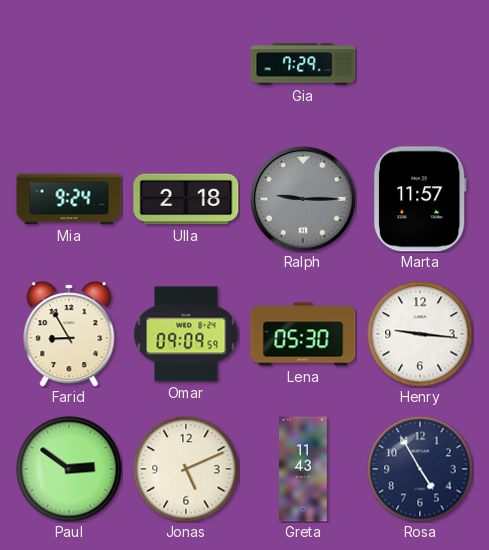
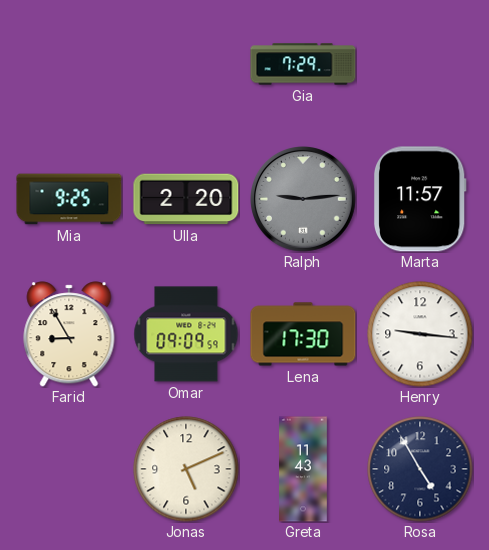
Mia: 9:24 -> 9:25 (69, 199)
Ulla: 2:18 -> 2:20 (186, 199)
Ralph: 9:15 -> 9:14 (304, 200)
Lena: 05:30 -> 17:30 (303, 334)
Paul: 2:51 -> none (69, 469)
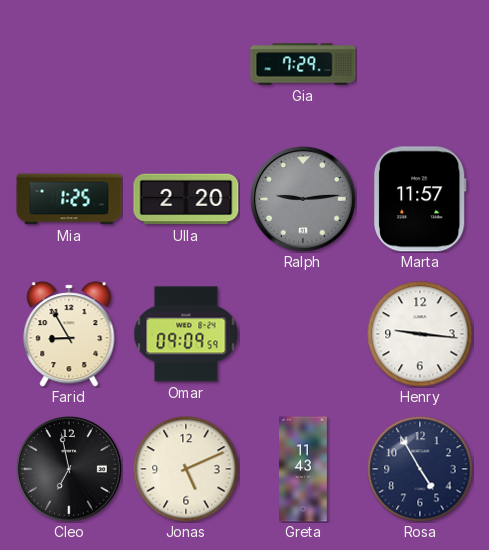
Mia: 9:25 -> 1:25 (69, 199)
Lena: 17:30 -> none (303, 334)
Cleo: none -> 6:58 (70, 470)
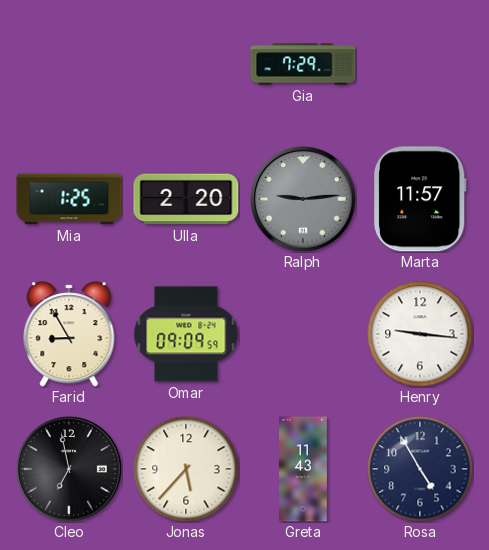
Jonas: 5:11 -> 5:37 (186, 469)
